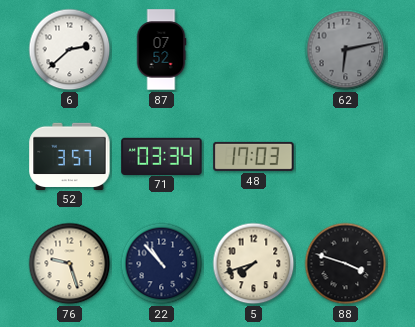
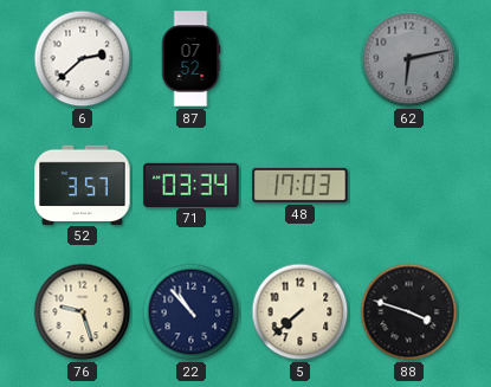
5: 7:42 -> 7:38 (301, 312)
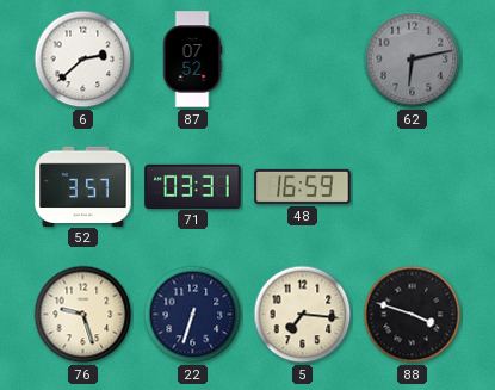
71: 03:34 -> 03:31 (193, 186)
48: 17:03 -> 16:59 (303, 186)
22: 10:53 -> 6:33 (193, 315)
5: 7:38 -> 7:16 (303, 315)
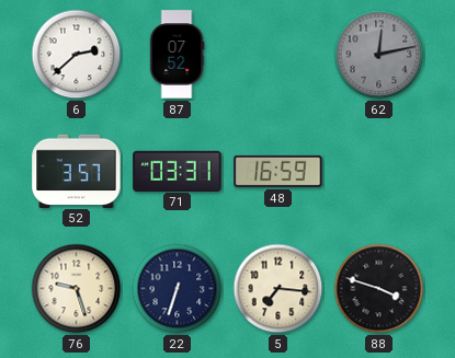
62: 6:13 -> 12:13 (379, 55)
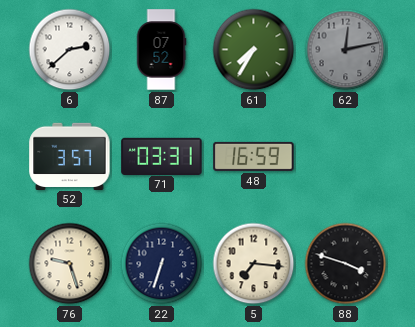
61: none -> 7:35 (254, 50)
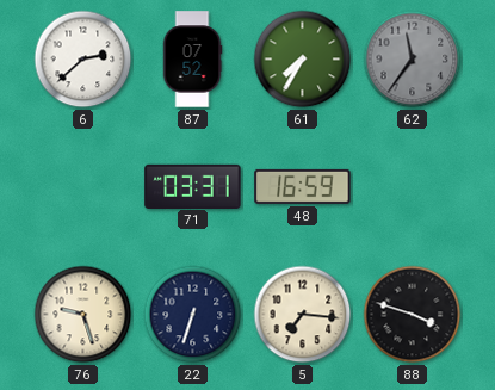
62: 12:13 -> 11:36 (413, 60)
52: 3:57 -> none (70, 156)
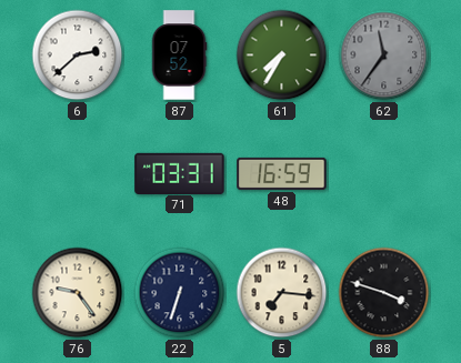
76: 9:27 -> 9:24 (78, 293)
